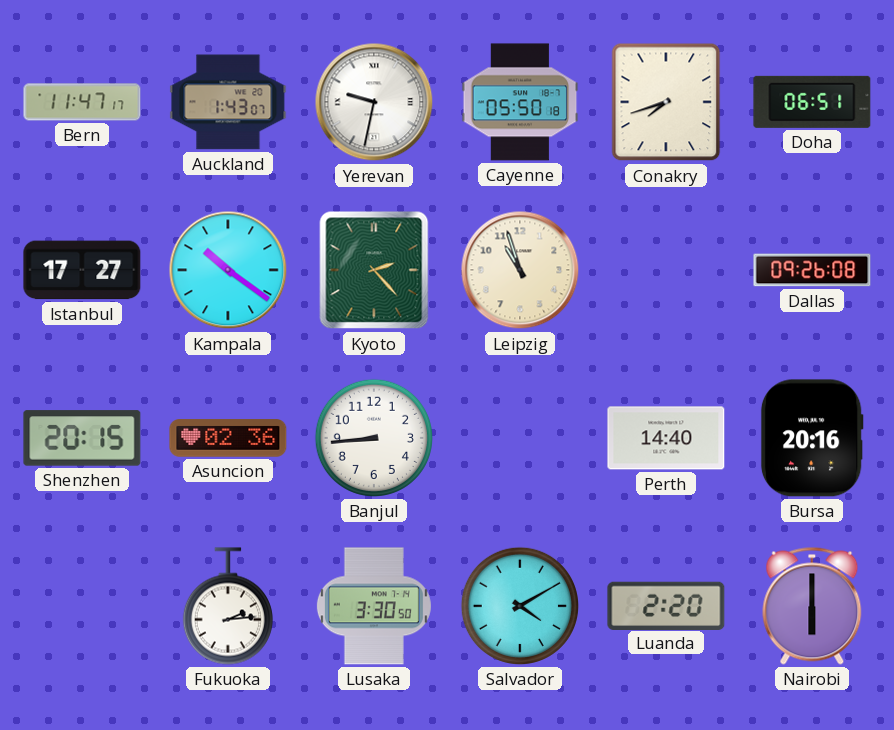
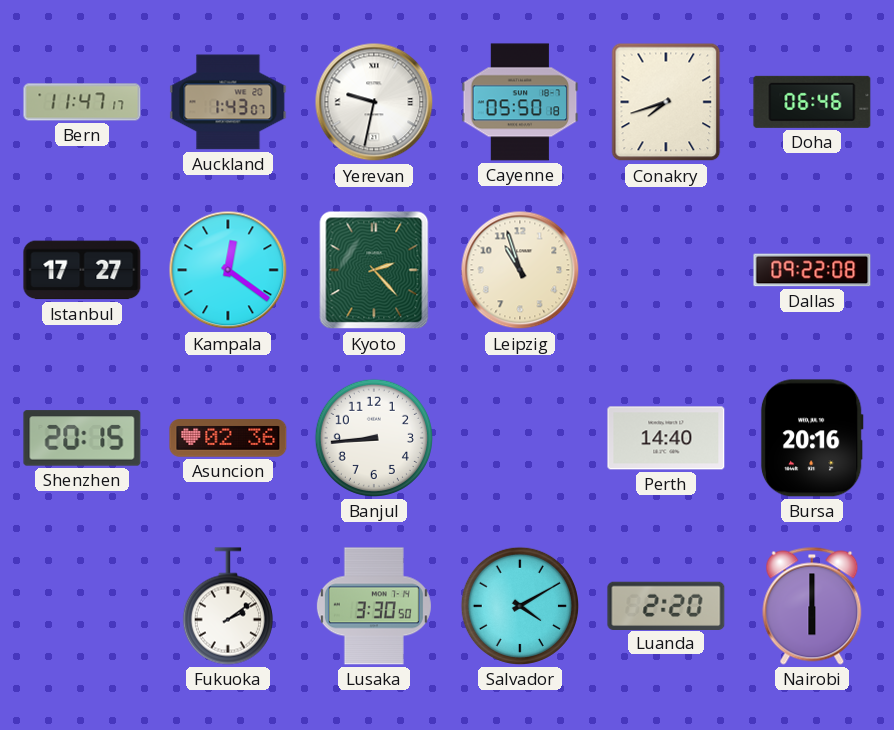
Doha: 06:51 -> 06:46 (812, 102)
Kampala: 10:21 -> 12:21 (228, 270)
Dallas: 09:26 -> 09:22 (812, 270)
Fukuoka: 2:14 -> 2:09 (228, 606)
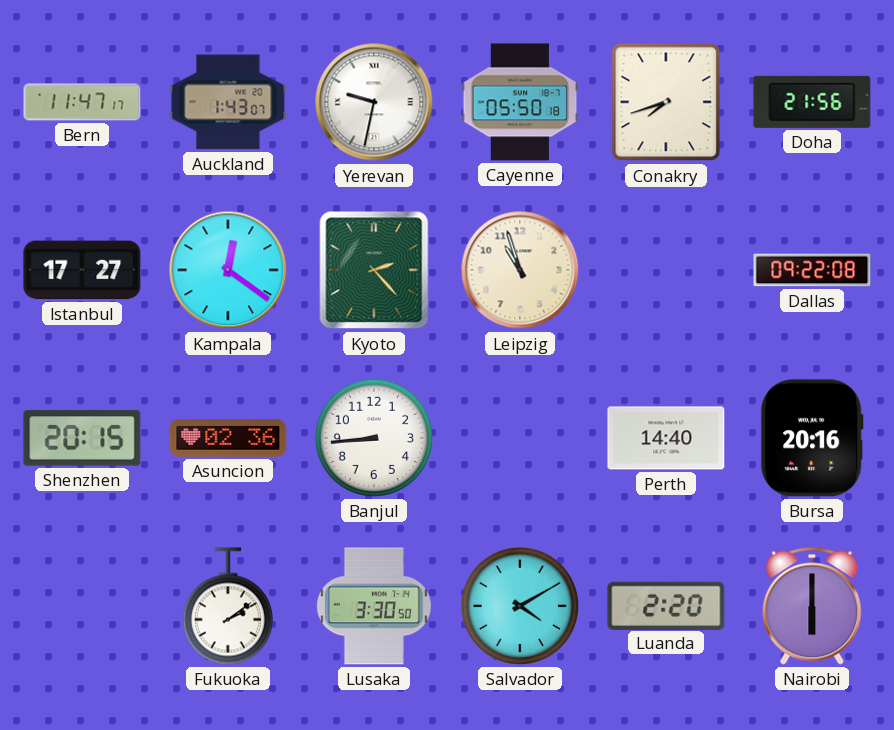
Doha: 06:46 -> 21:56 (812, 102)
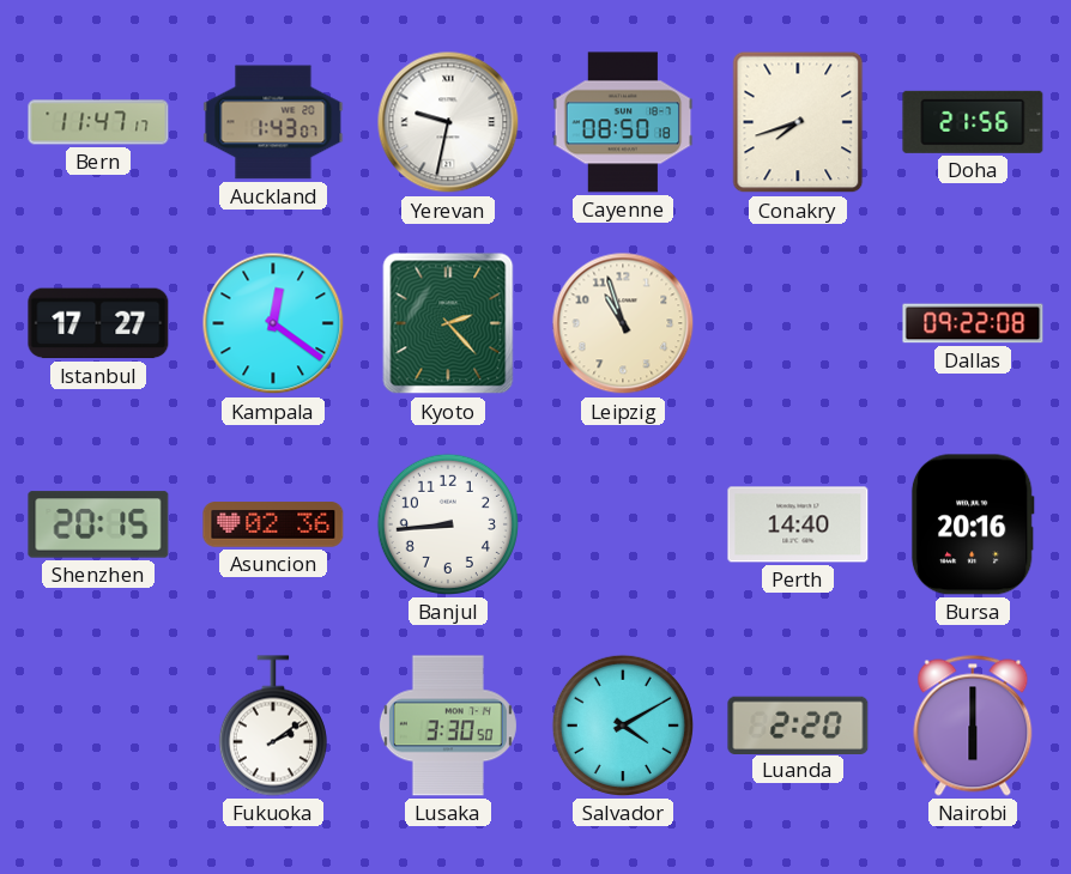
Cayenne: 05:50 -> 08:50 (623, 122)
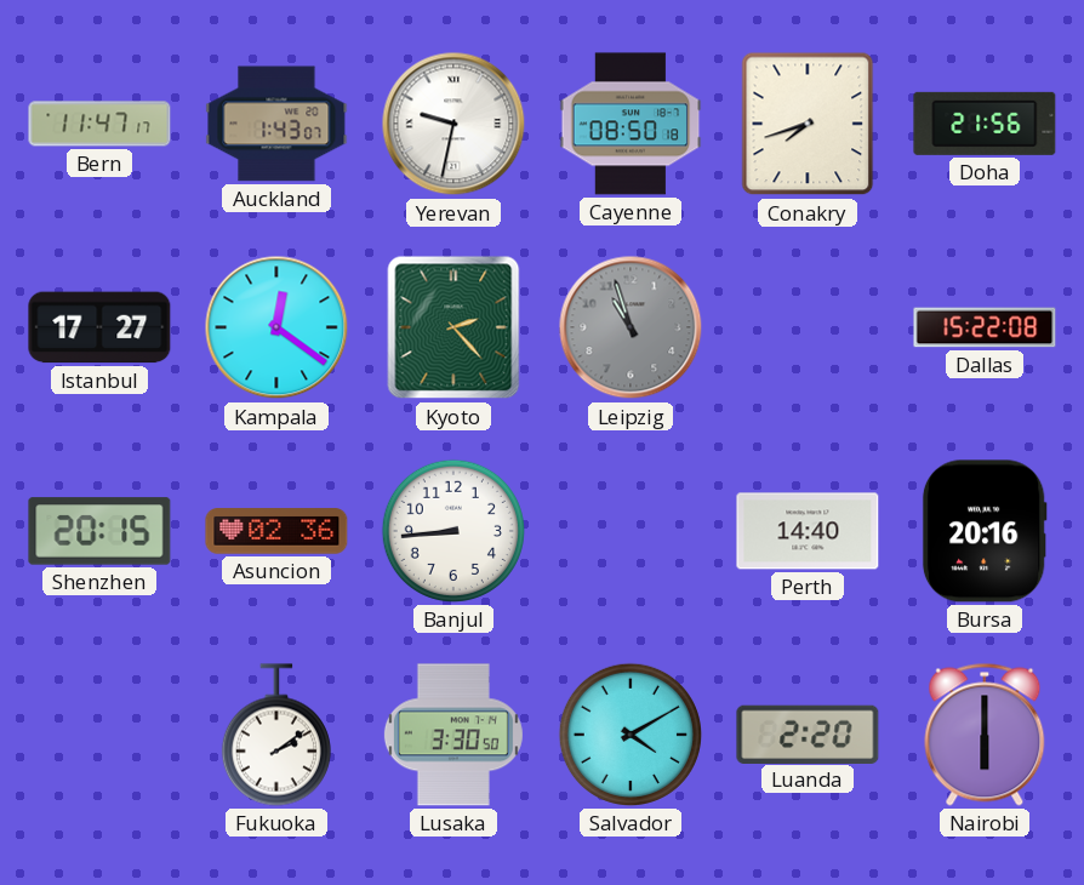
Leipzig dial: cream -> grey (631, 327)
Dallas: 09:22 -> 15:22 (985, 327)
